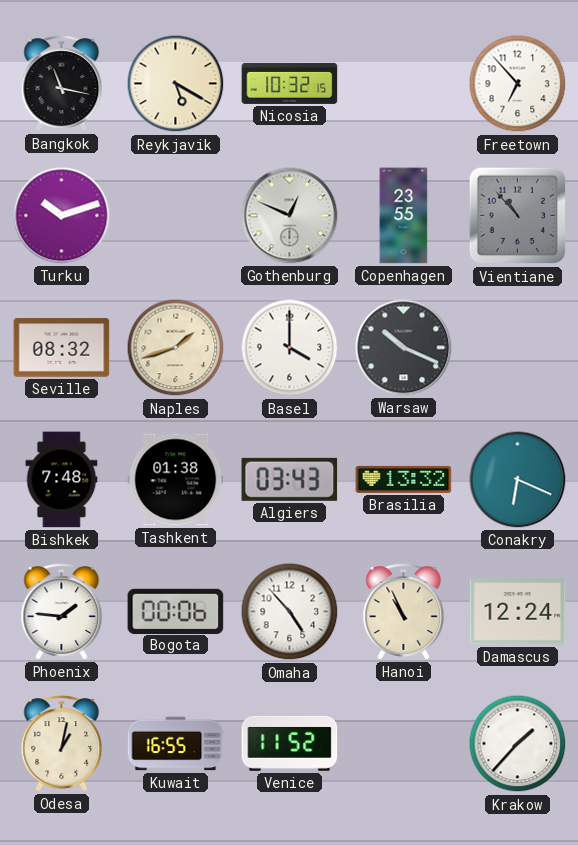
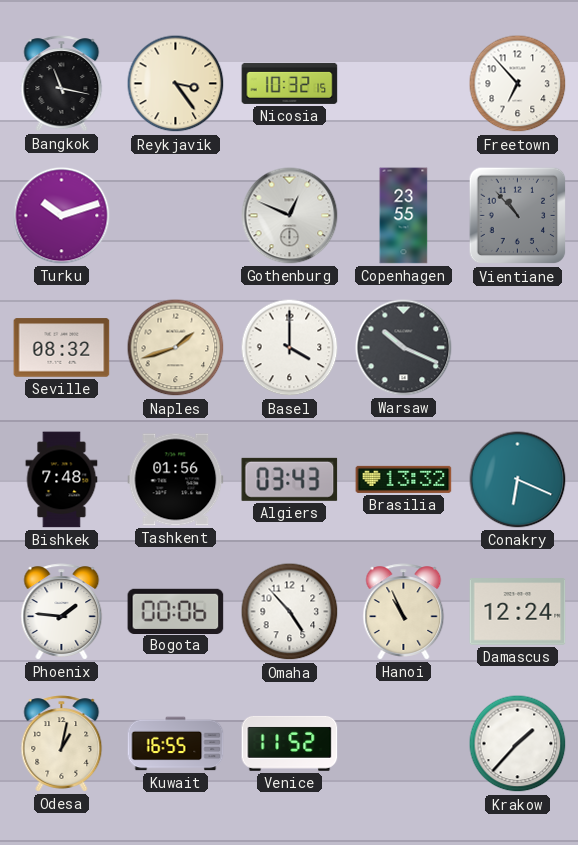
Reykjavik: 5:20 -> 3:24 (176, 84)
Tashkent: 01:38 -> 01:56 (176, 480)
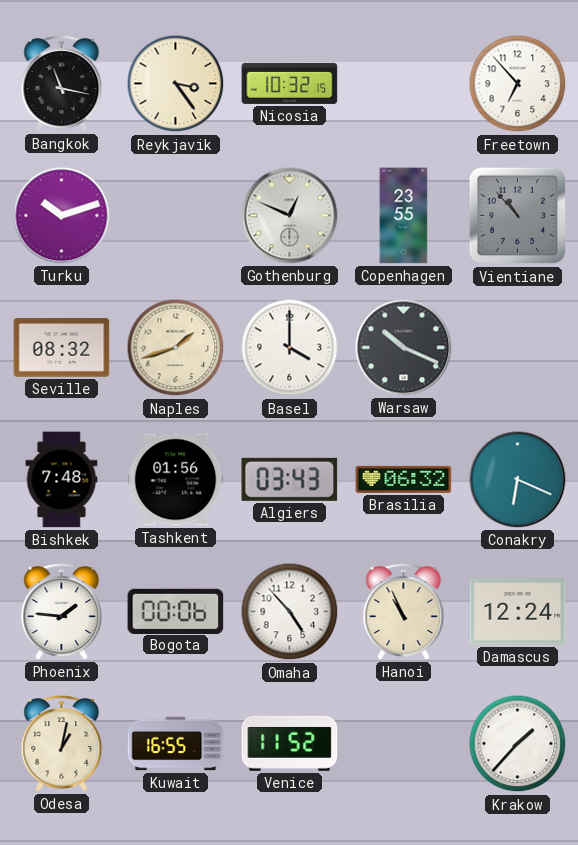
Brasilia: 13:32 -> 06:32 (404, 479)
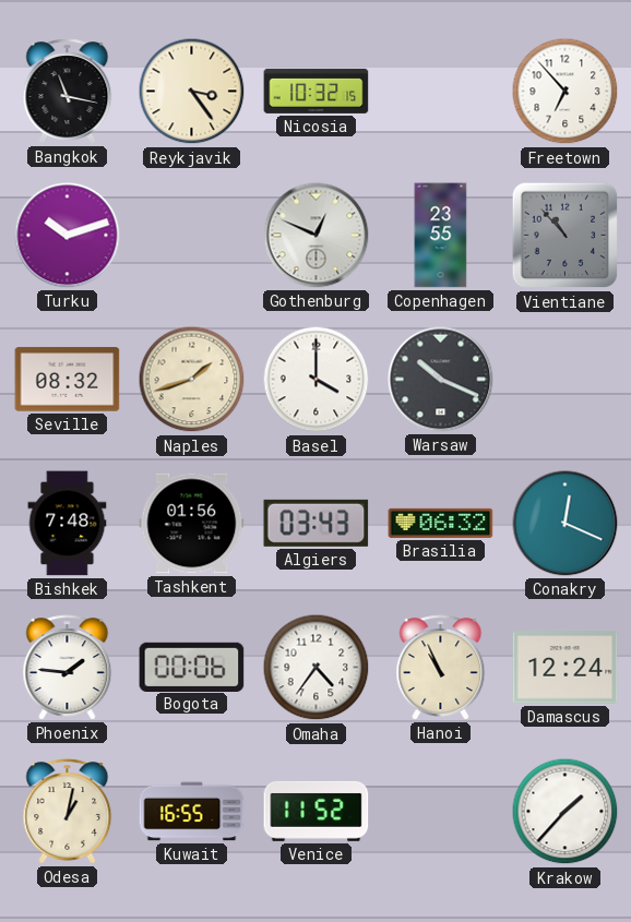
Conakry: 6:19 -> 12:19 (565, 524)
Omaha: 4:53 -> 4:36 (317, 668)
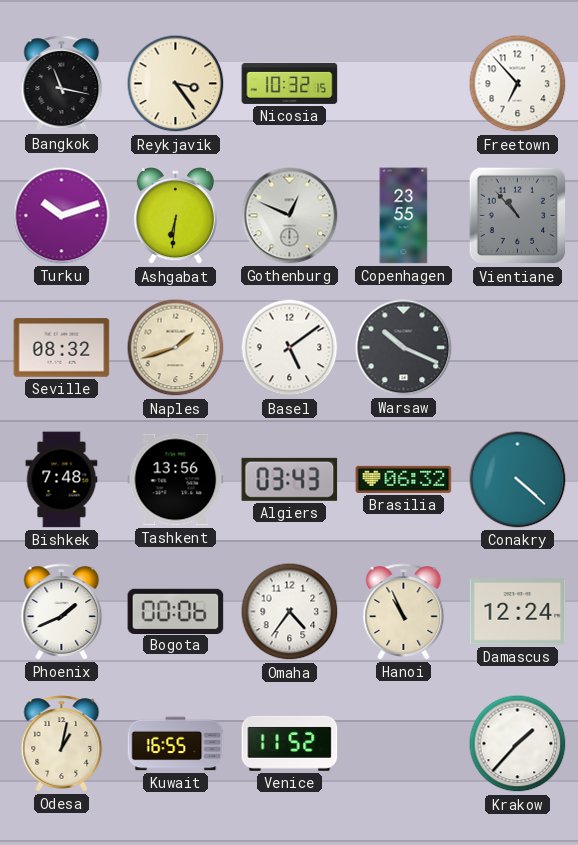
Ashgabat: none -> 6:31 (175, 216)
Basel: 4:00 -> 5:09 (290, 348)
Tashkent: 01:56 -> 13:56 (176, 480)
Conakry: 12:19 -> 4:22 (518, 480)
Phoenix: 1:46 -> 1:41 (62, 612)
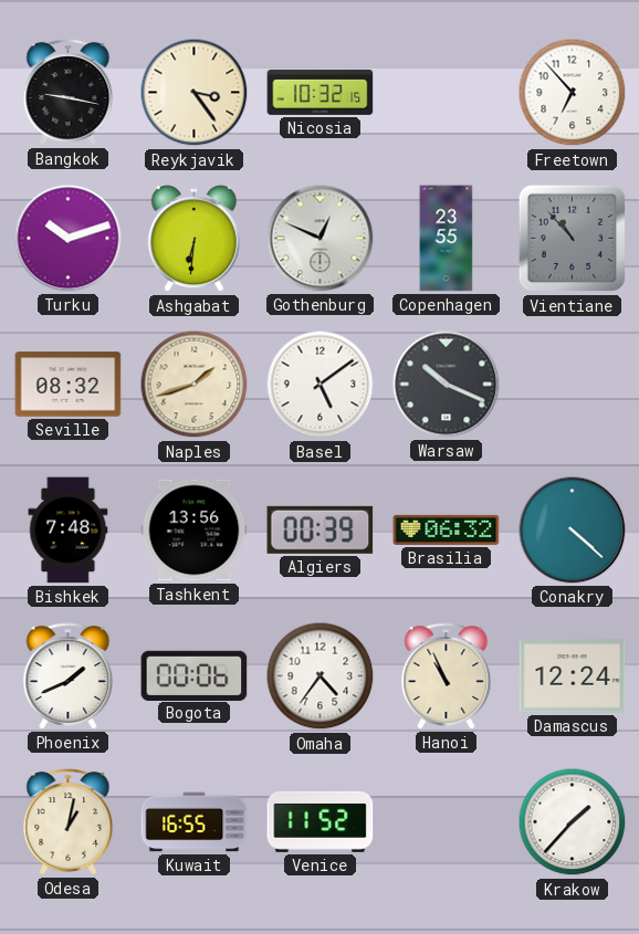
Bangkok: 11:17 -> 9:17 (69, 93)
Algiers: 03:43 -> 00:39 (321, 529)
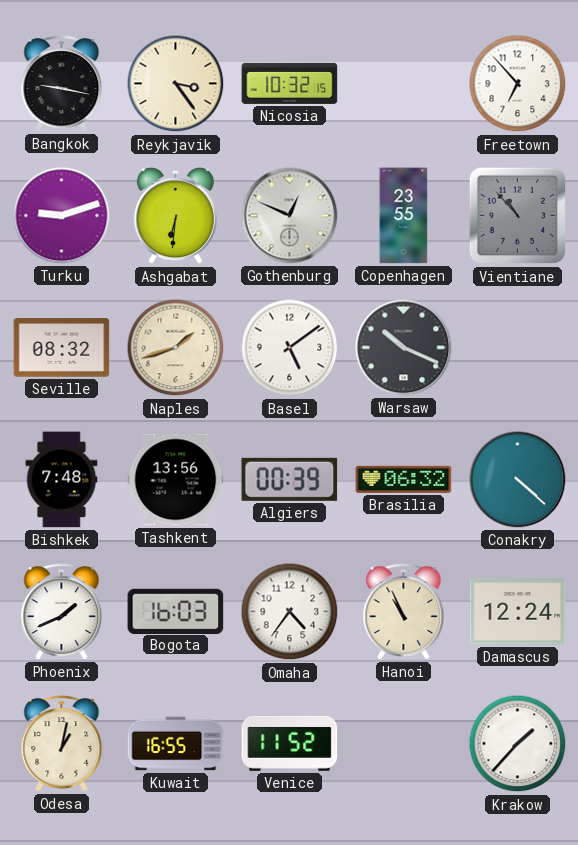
Turku: 10:12 -> 9:12 (62, 216)
Bogota: 00:06 -> 16:03 (176, 611)
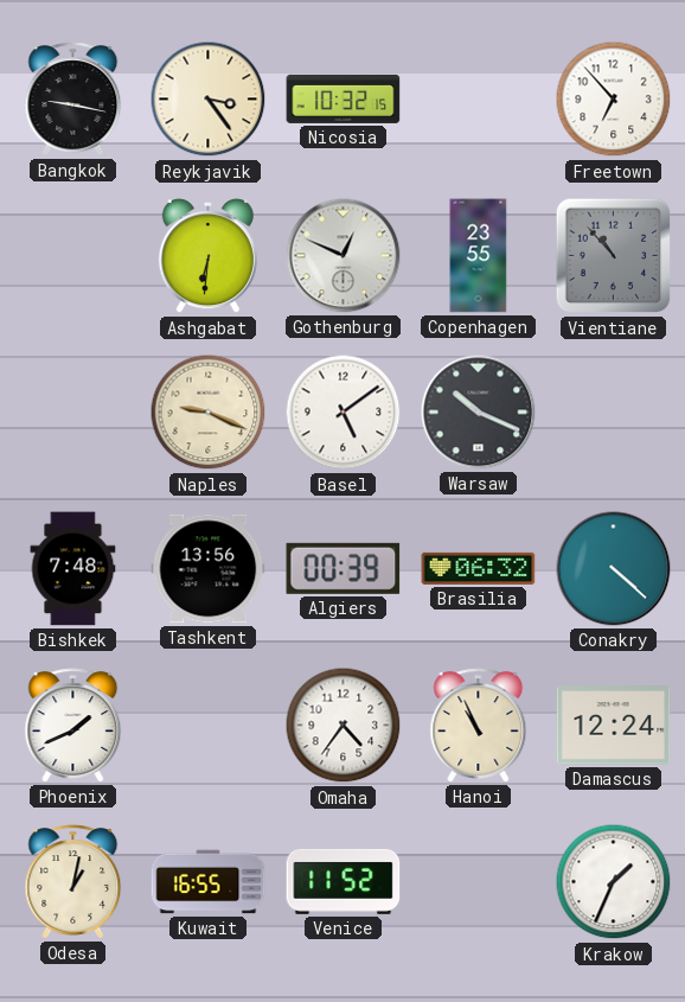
Turku: 9:12 -> none (62, 216)
Seville: 08:32 -> none (62, 348)
Naples: 1:42 -> 9:19 (209, 413)
Bogota: 16:03 -> none (176, 611)
Krakow: 1:37 -> 1:34 (614, 882)
